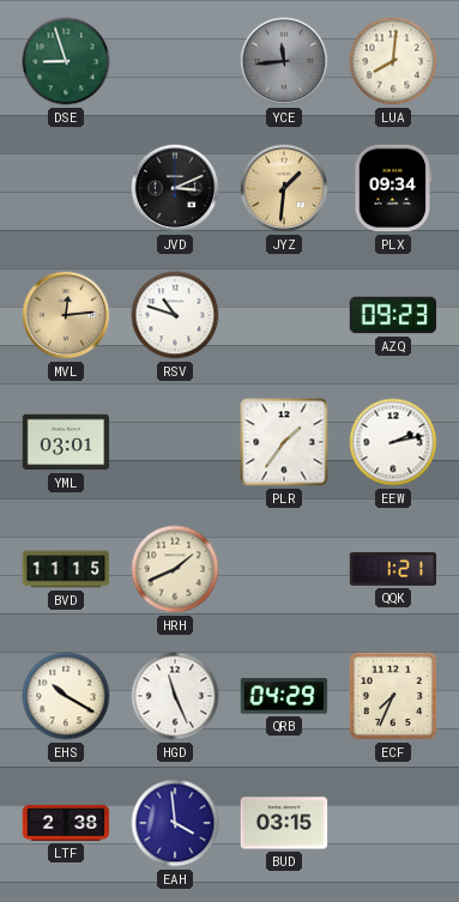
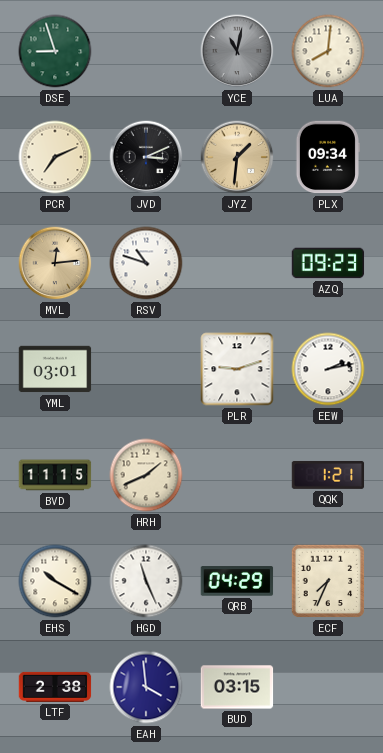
YCE: 11:44 -> 11:02 (237, 51)
PCR: none -> 7:11 (55, 157)
PLR: 1:36 -> 9:12 (237, 369)
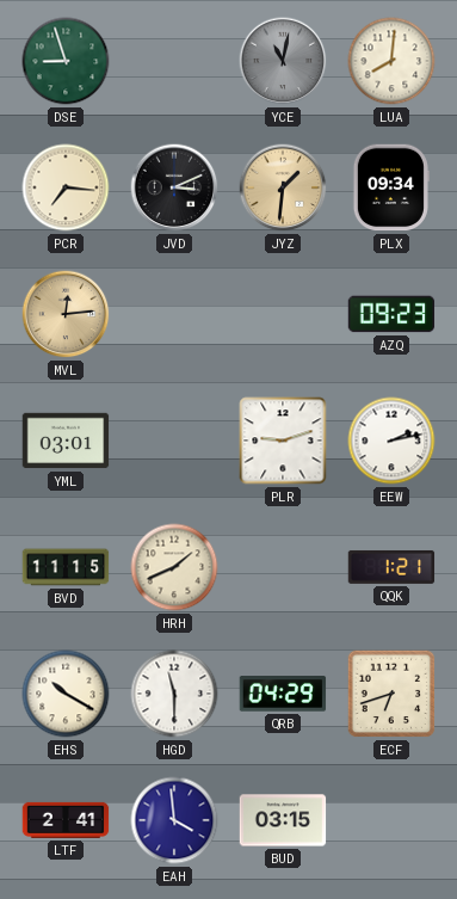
PCR: 7:11 -> 7:16 (66, 187)
RSV: 10:48 -> none (146, 263)
HGD: 11:26 -> 11:30 (174, 694)
ECF: 7:34 -> 6:42 (391, 694)
LTF: 2:38 -> 2:41 (66, 820)
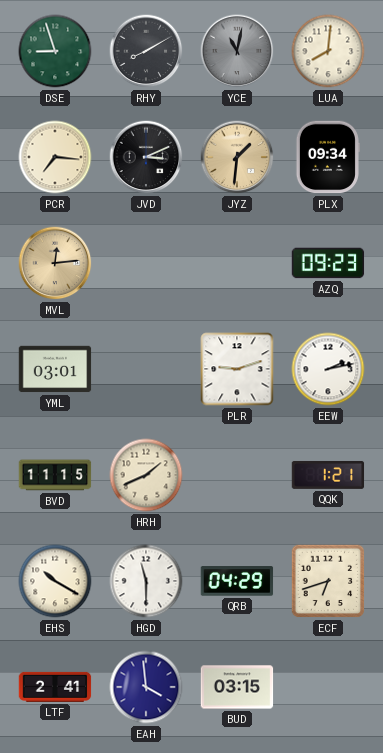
RHY: none -> 8:10 (146, 51)
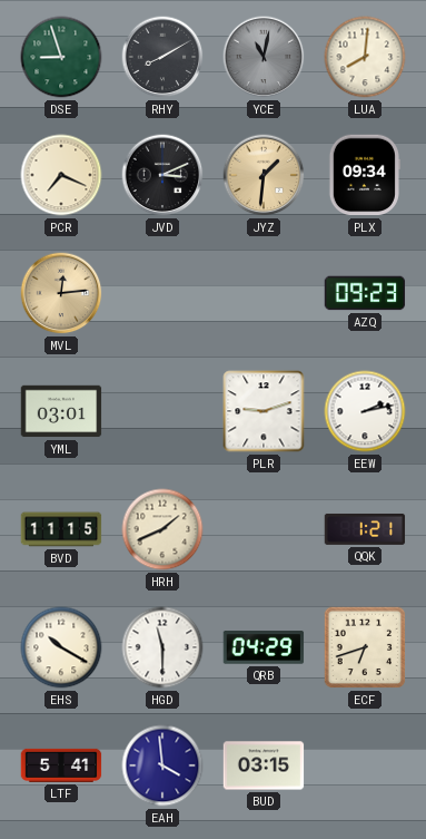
PCR: 7:16 -> 7:19 (61, 175)
LTF: 2:41 -> 5:41 (61, 765)
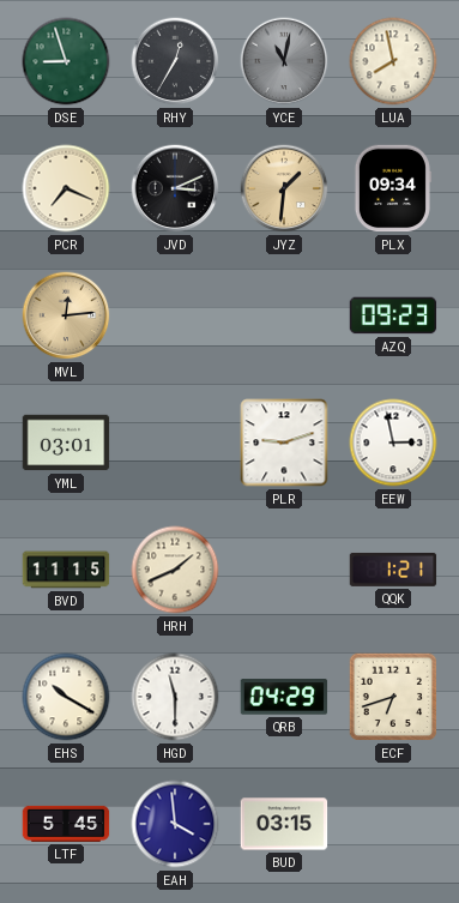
RHY: 8:10 -> 12:35 (175, 61)
LUA: 8:01 -> 7:58 (393, 61)
EEW: 2:13 -> 2:58 (393, 443)
LTF: 5:41 -> 5:45 (66, 824)
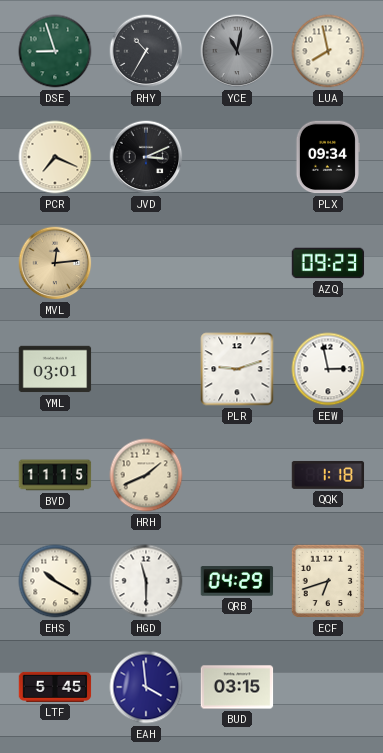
RHY: 12:35 -> 10:35 (146, 51)
JYZ: 1:31 -> none (284, 188)
QQK: 1:21 -> 1:18 (328, 475)
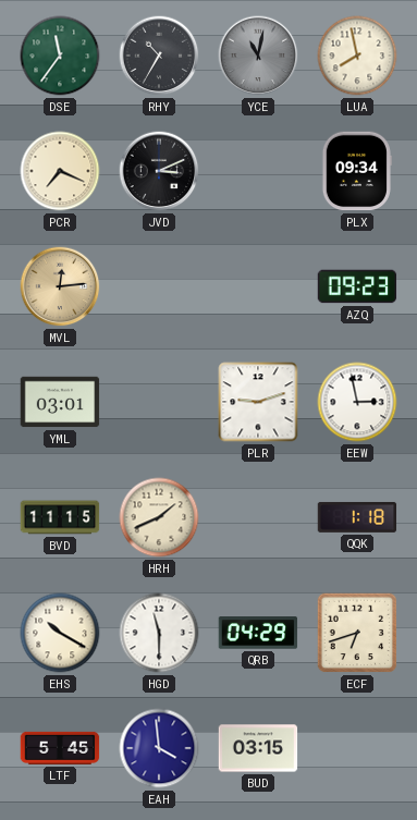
DSE: 8:57 -> 11:36 (60, 56)
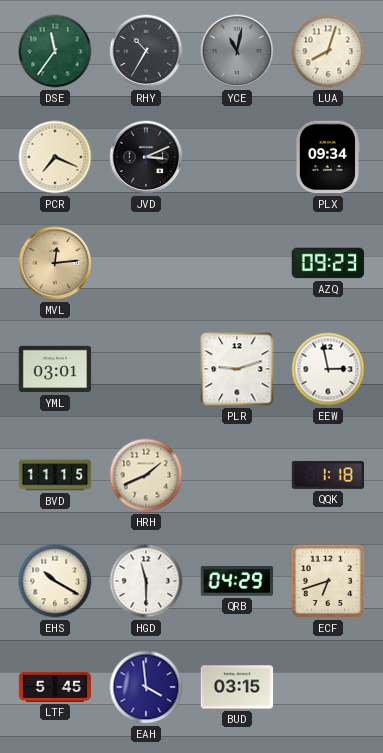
LUA: 7:58 -> 8:03 (328, 51)
